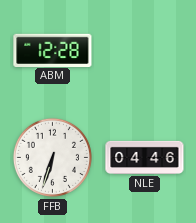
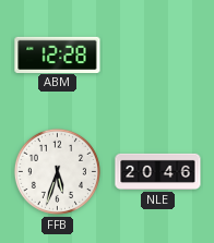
FFB: 6:33 -> 5:33 (57, 171)
NLE: 04:46 -> 20:46 (158, 171)
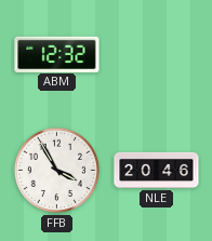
ABM: 12:28 -> 12:32 (57, 54)
FFB: 5:33 -> 3:55 (56, 170)
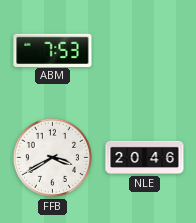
ABM: 12:32 -> 7:53 (53, 50)
FFB: 3:55 -> 3:40 (52, 157)
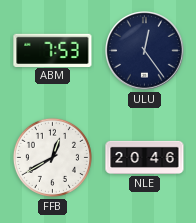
ULU: none -> 12:24 (145, 51)
FFB: 3:40 -> 12:40 (52, 157)
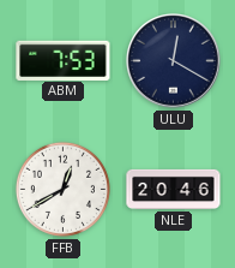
ULU: 12:24 -> 12:20 (174, 61)
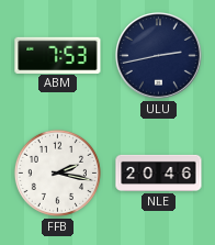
ULU: 12:20 -> 2:43 (159, 56)
FFB: 12:40 -> 2:17 (57, 172)
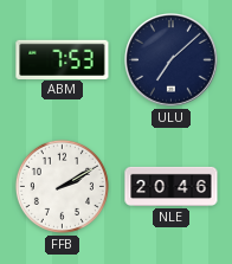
ULU: 2:43 -> 7:08 (172, 60)
FFB: 2:17 -> 2:10 (62, 186)
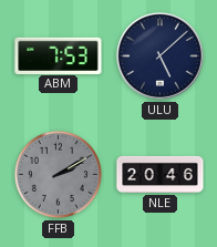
ULU: 7:08 -> 5:08 (161, 56)
FFB dial: white -> grey (58, 174)
